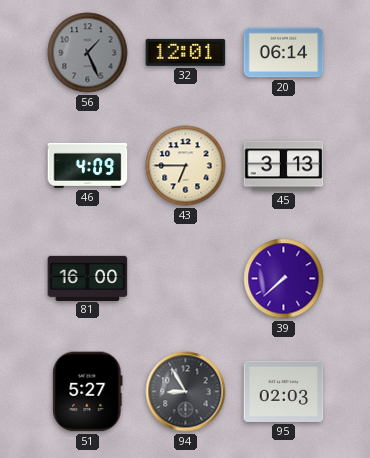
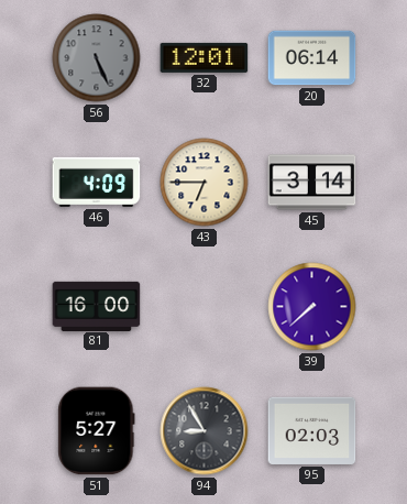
56: 1:26 -> 5:26 (97, 58)
45: 3:13 -> 3:14 (312, 183)
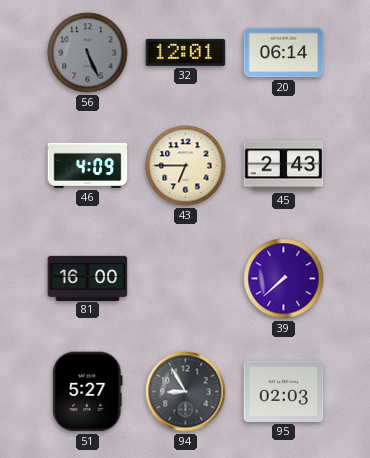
45: 3:14 -> 2:43 (284, 166)
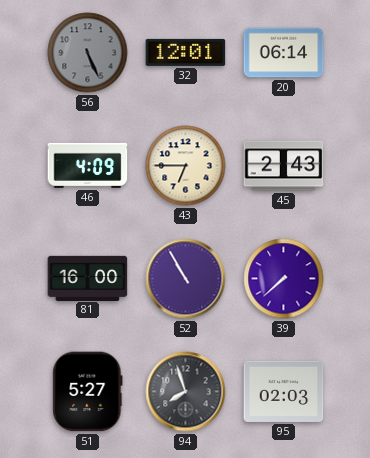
52: none -> 10:55 (186, 279)
94: 8:55 -> 7:57 (186, 392)
